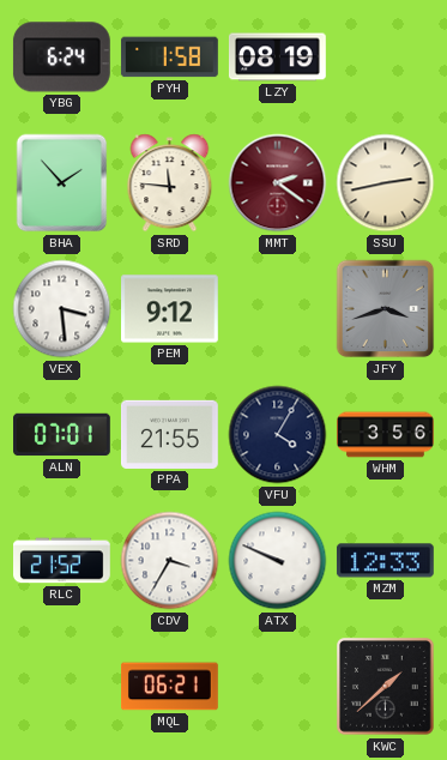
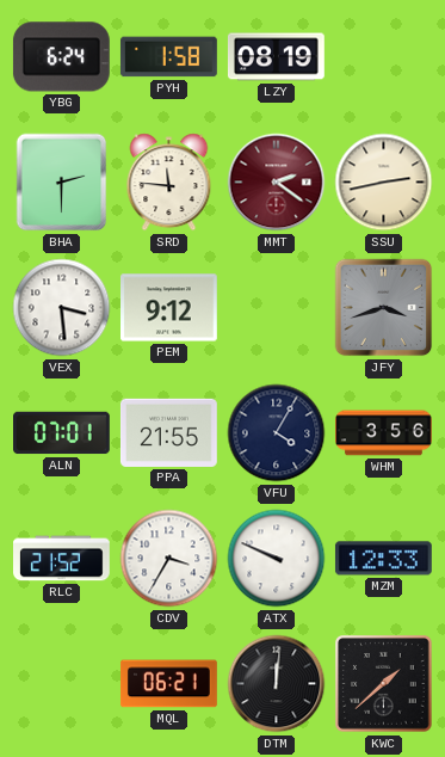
BHA: 1:53 -> 2:30 (62, 183)
DTM: none -> 12:01 (277, 684)
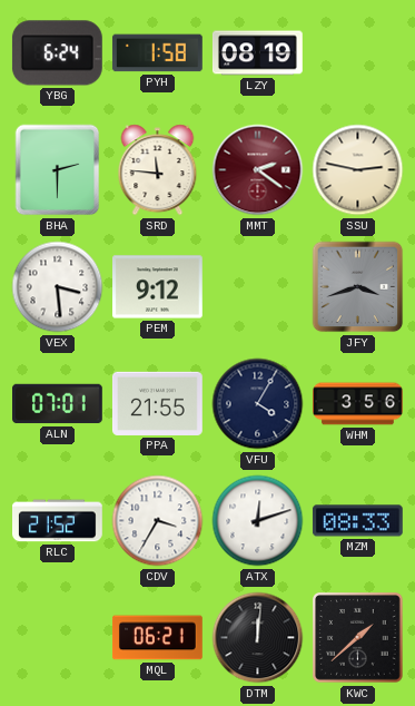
SSU: 2:43 -> 2:47 (358, 170)
ATX: 9:49 -> 12:12 (258, 521)
MZM: 12:33 -> 08:33 (357, 521)
